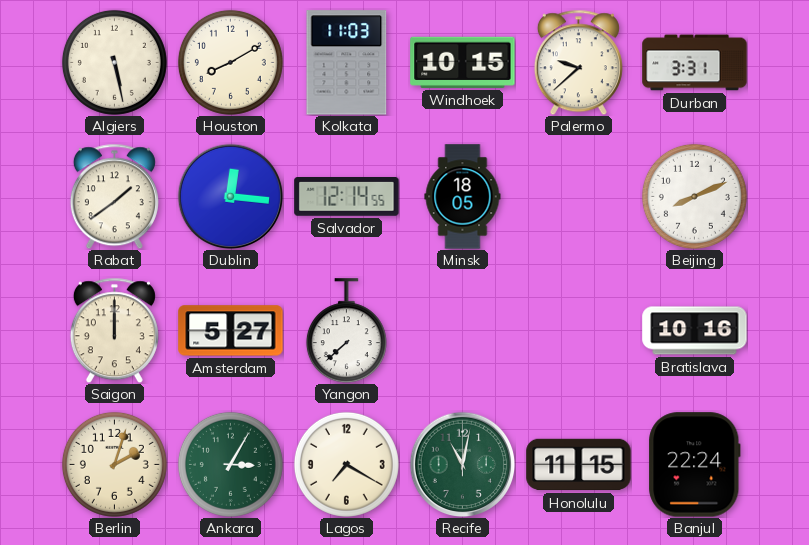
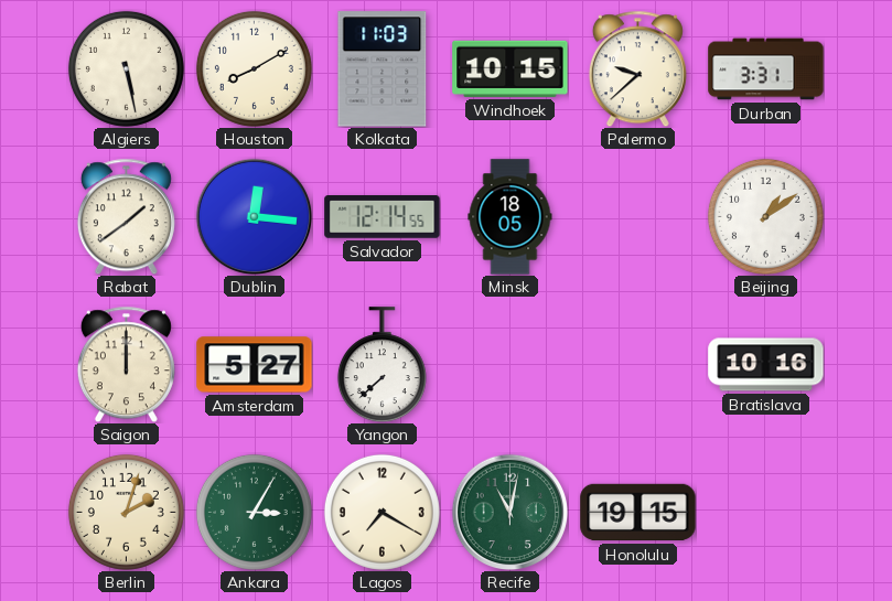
Beijing: 8:11 -> 1:09 (765, 216)
Honolulu: 11:15 -> 19:15 (638, 513)
Banjul: 22:24 -> none (695, 465)
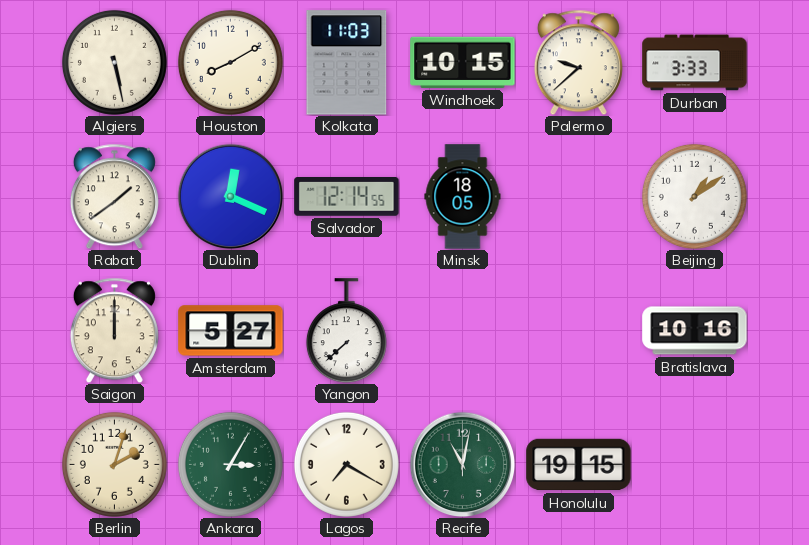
Durban: 3:31 -> 3:33 (695, 63)
Dublin: 12:16 -> 12:19 (230, 196)
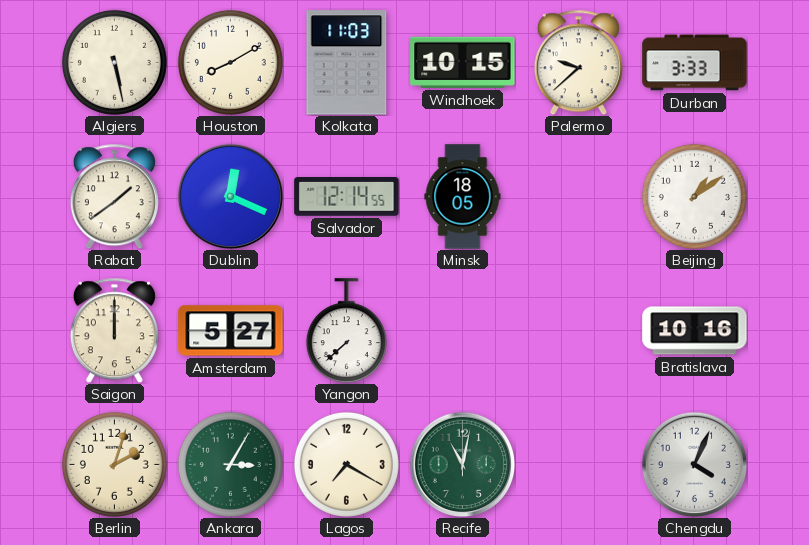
Honolulu: 19:15 -> none (579, 465)
Chengdu: none -> 4:04 (694, 464)
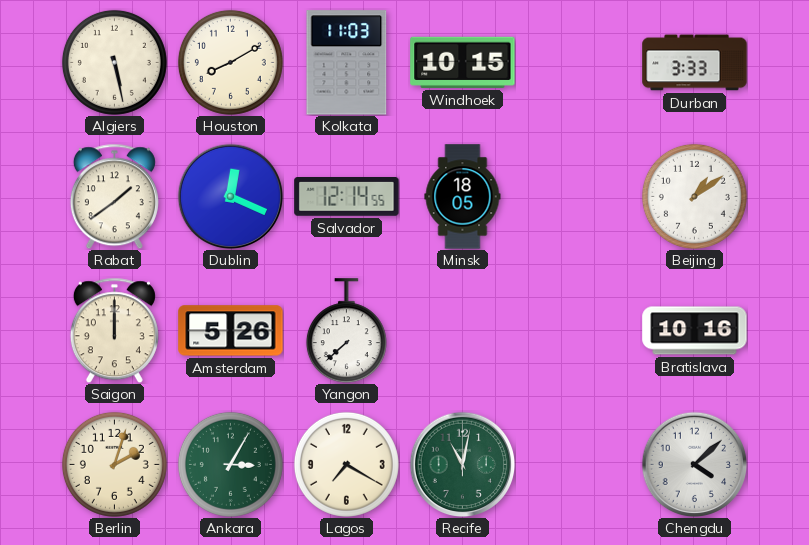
Palermo: 9:38 -> none (578, 62)
Amsterdam: 5:27 -> 5:26 (231, 331)
Chengdu: 4:04 -> 4:08 (694, 464)
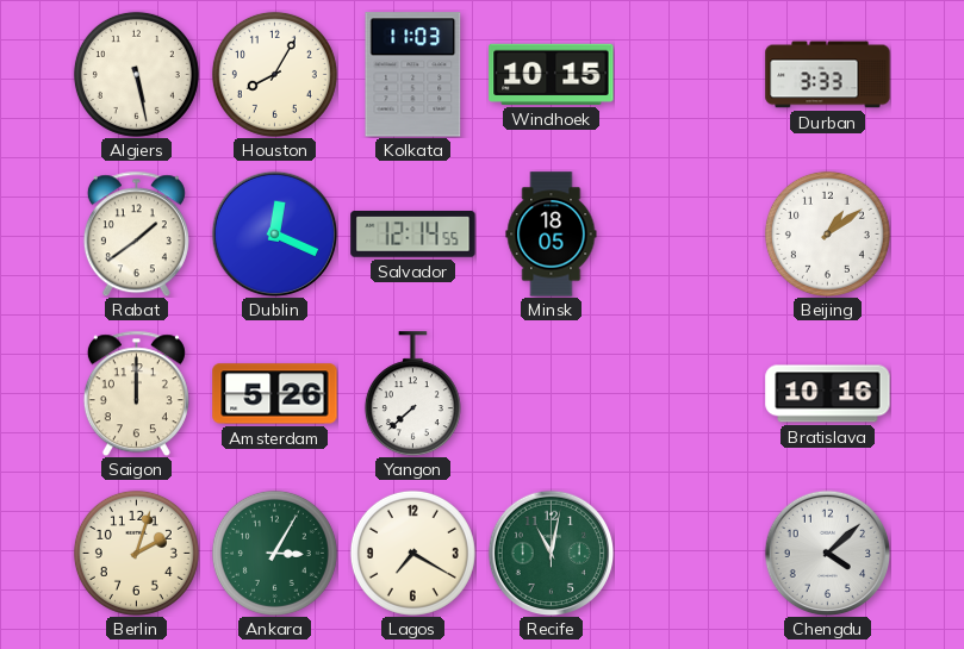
Houston: 8:10 -> 8:05 (274, 74)
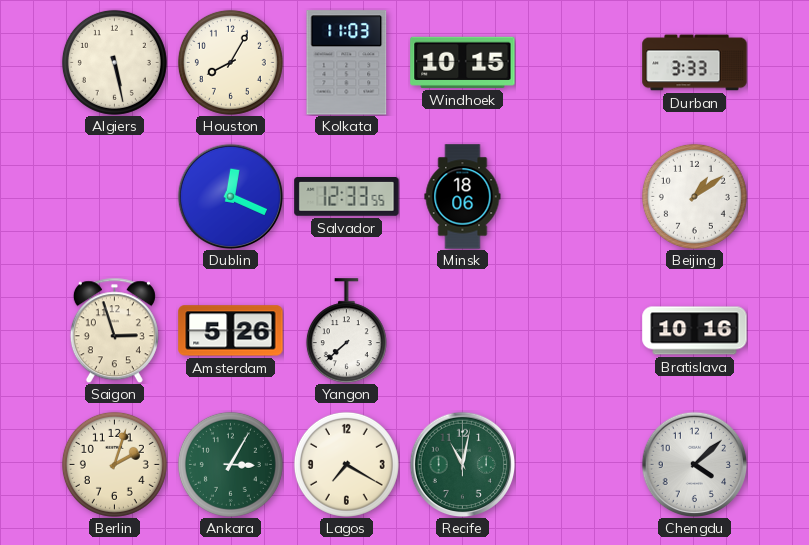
Rabat: 1:39 -> none (136, 233)
Salvador: 12:14 -> 12:33 (347, 197)
Minsk: 18:05 -> 18:06 (463, 197)
Saigon: 12:00 -> 2:57 (114, 330)
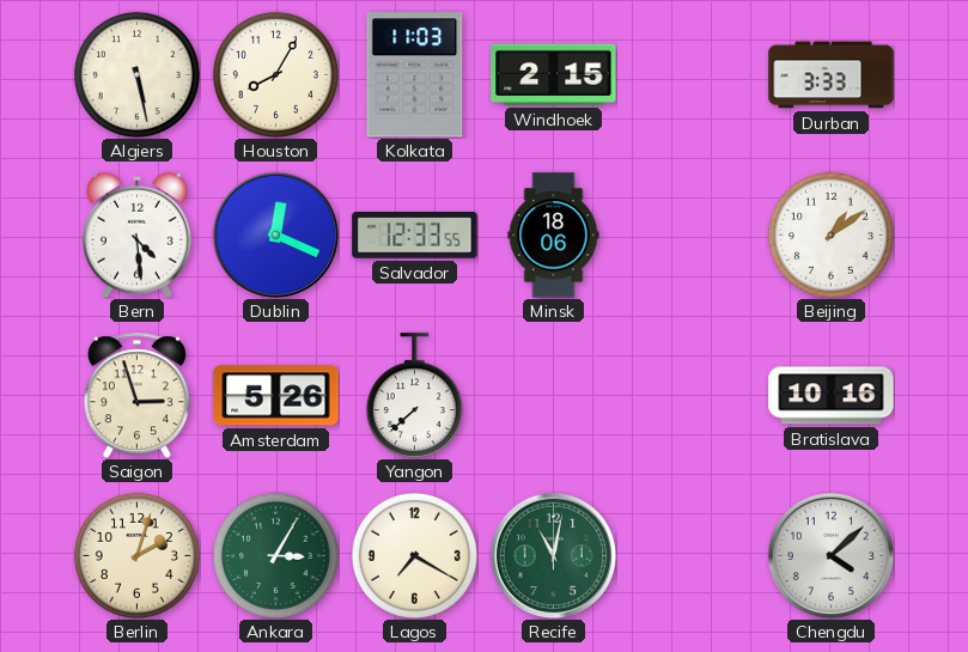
Windhoek: 10:15 -> 2:15 (554, 74)
Bern: none -> 4:29 (136, 234)
